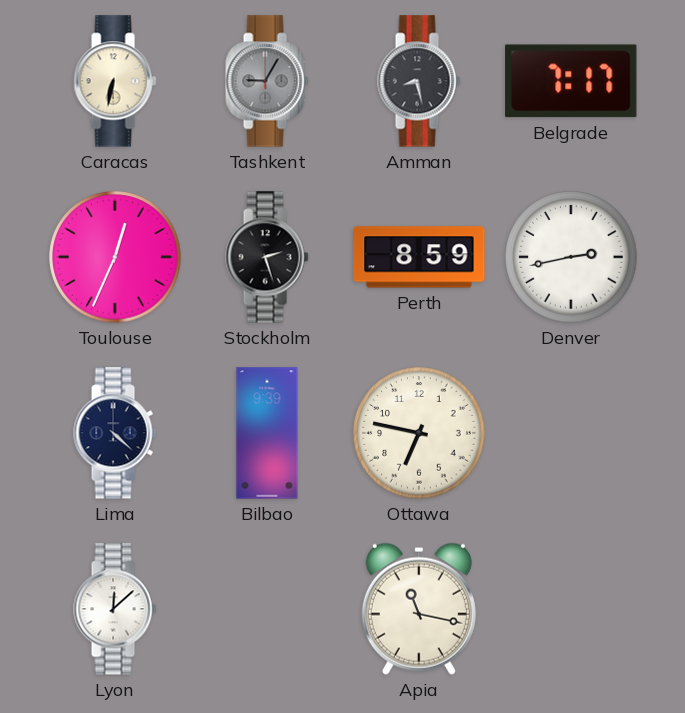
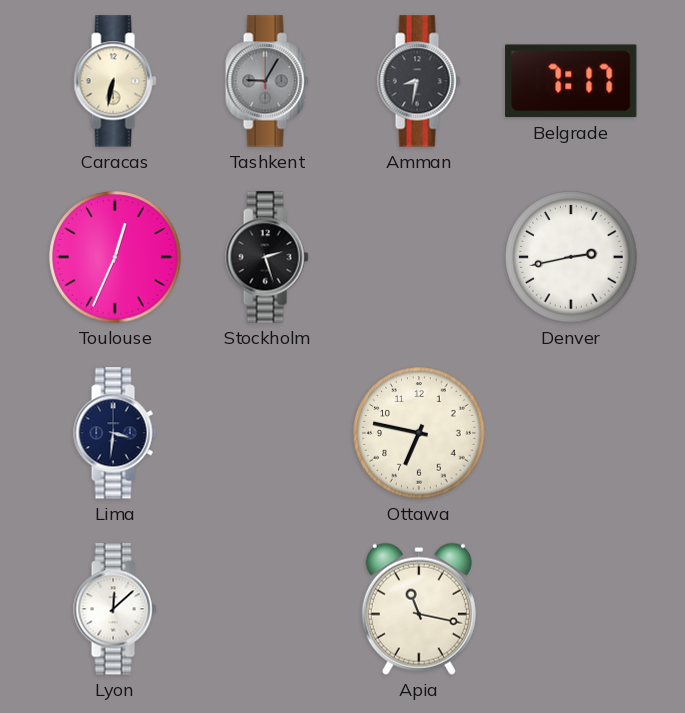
Amman: 8:28 -> 8:32 (419, 81)
Perth: 8:59 -> none (419, 257)
Lima: 4:22 -> 3:31 (115, 433)
Bilbao: 9:39 -> none (267, 433)
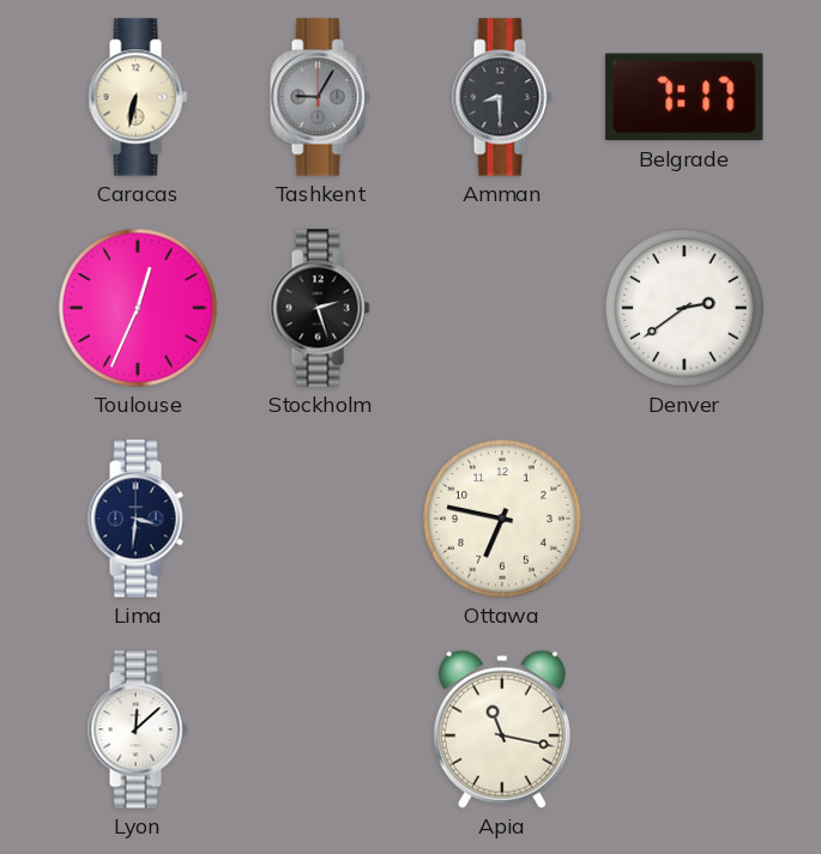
Amman: 8:32 -> 8:30 (502, 97)
Denver: 2:43 -> 2:39 (684, 308)
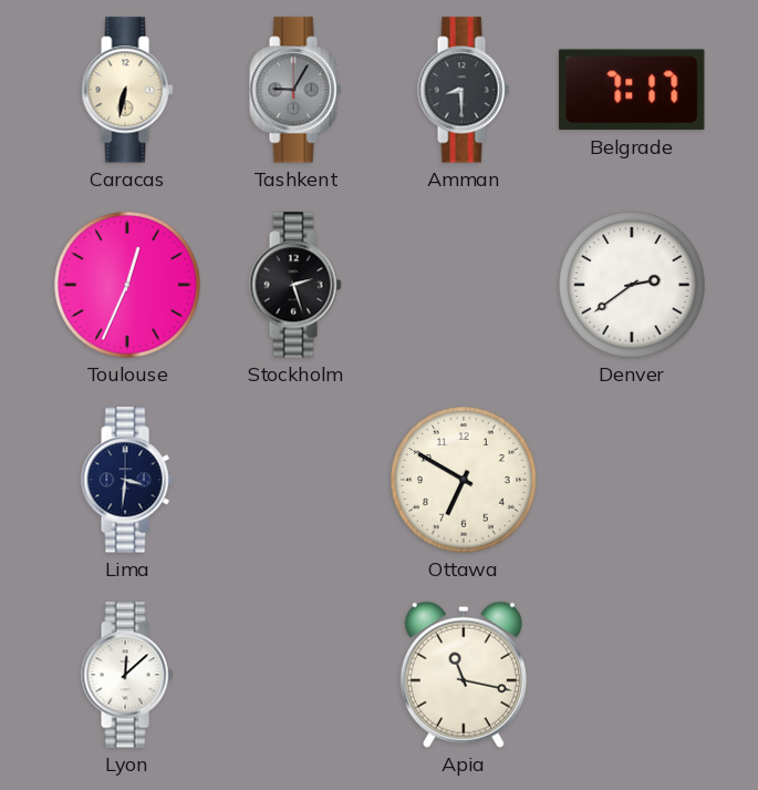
Ottawa: 6:47 -> 6:50 (464, 480)
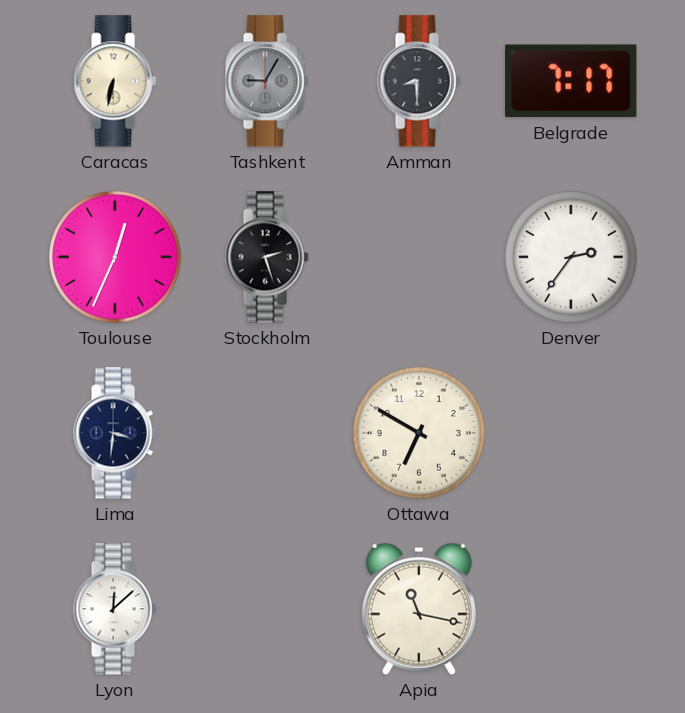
Denver: 2:39 -> 2:36 (571, 257)
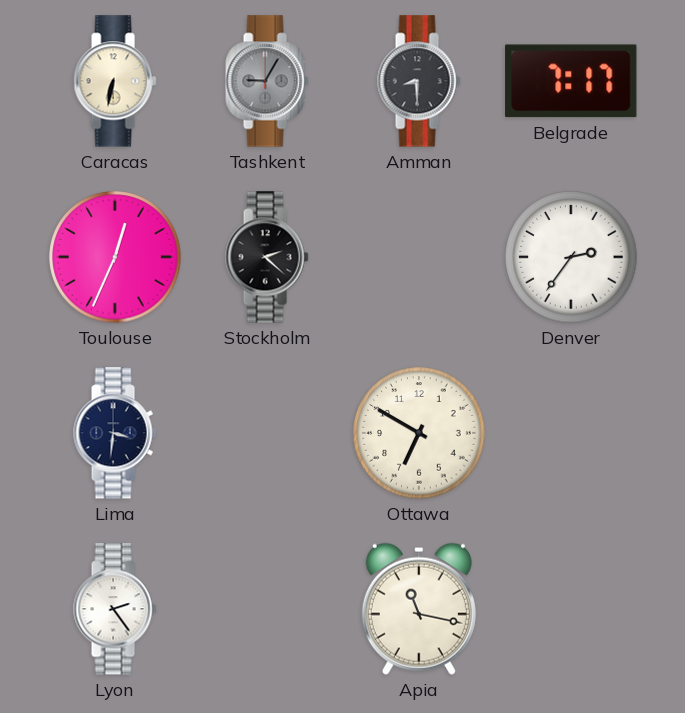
Stockholm: 2:27 -> 2:22 (267, 257)
Lyon: 12:08 -> 2:24 (115, 609)
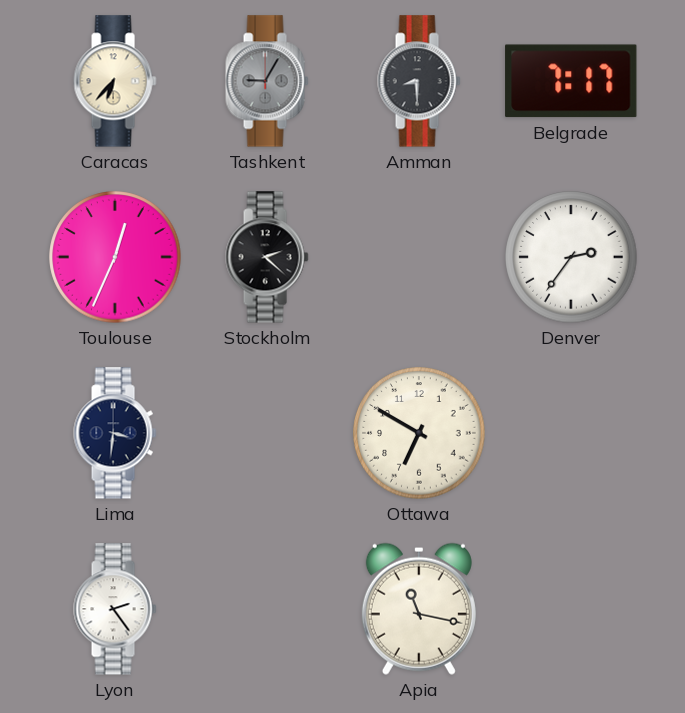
Caracas: 6:32 -> 6:37 (115, 81)
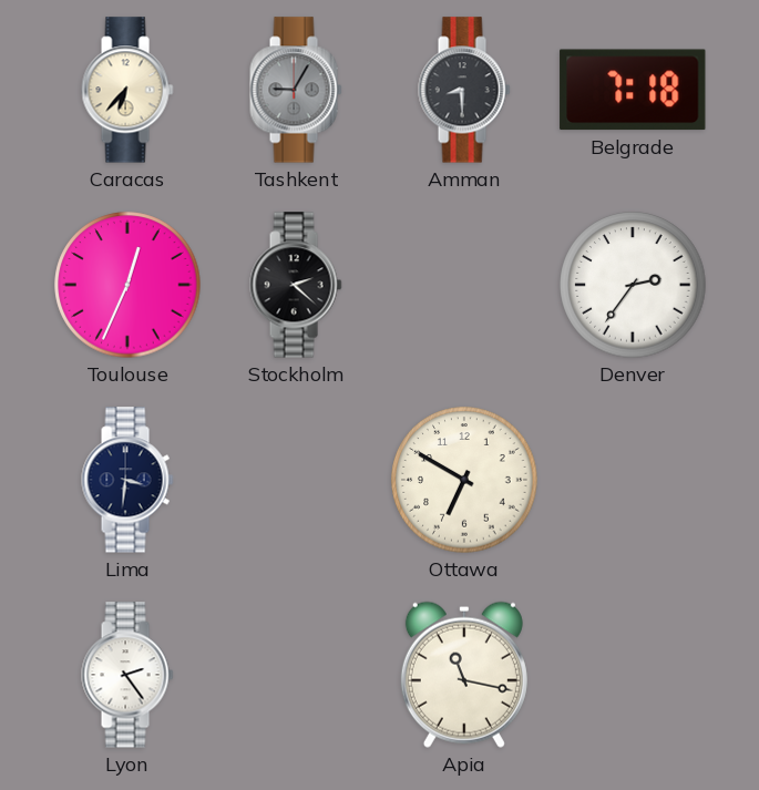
Belgrade: 7:17 -> 7:18 (633, 90)
